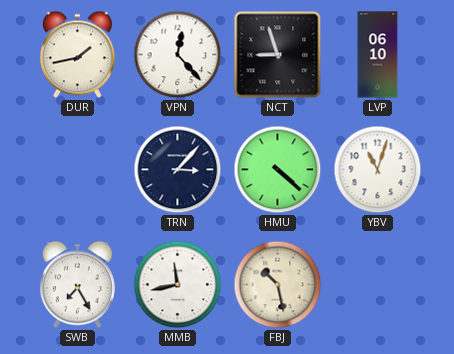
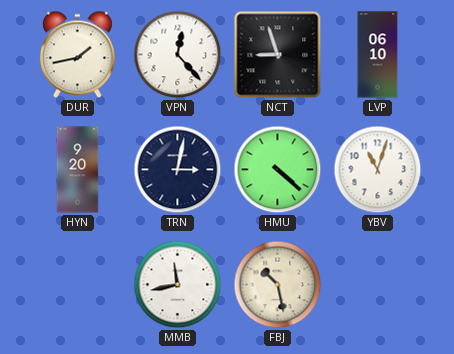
HYN: none -> 9:20 (78, 170)
TRN: 3:07 -> 3:02 (178, 170)
SWB: 7:25 -> none (77, 285)
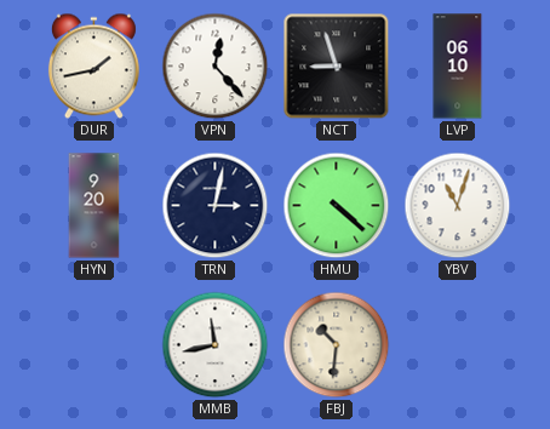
FBJ: 10:28 -> 10:31 (337, 345)
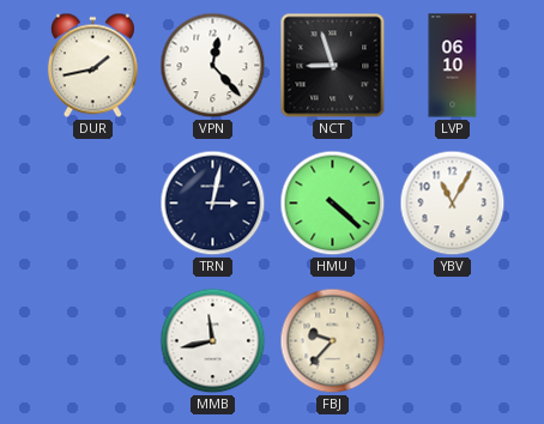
HYN: 9:20 -> none (94, 206)
YBV: 11:03 -> 11:05 (453, 204)
FBJ: 10:31 -> 9:37 (333, 341)
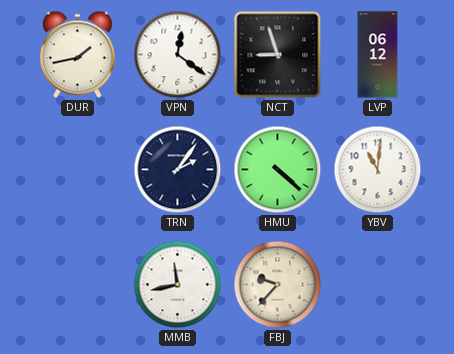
VPN: 12:23 -> 12:21 (178, 55)
LVP: 06:10 -> 06:12 (378, 55)
TRN: 3:02 -> 2:06 (178, 170)
YBV: 11:05 -> 11:01 (378, 170)
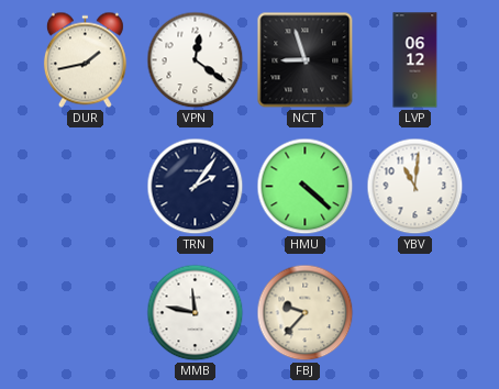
MMB: 11:43 -> 11:47 (196, 313)
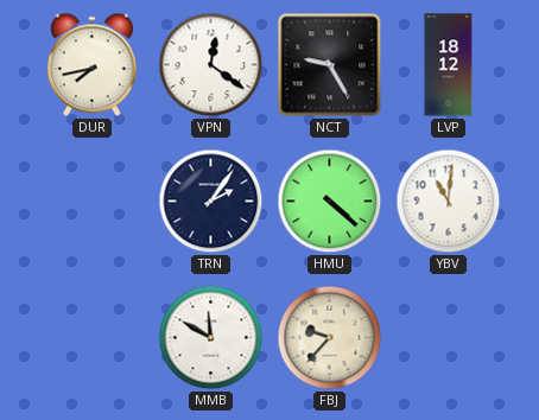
DUR: 1:43 -> 7:43 (91, 65)
NCT: 8:57 -> 9:25 (330, 65)
LVP: 06:12 -> 18:12 (449, 65)
MMB: 11:47 -> 11:50 (211, 338)
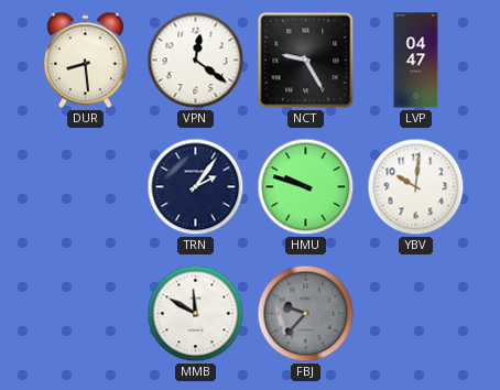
DUR: 7:43 -> 8:29 (85, 61)
LVP: 18:12 -> 04:47 (416, 61)
HMU: 4:22 -> 9:48 (306, 187)
YBV: 11:01 -> 10:01 (416, 187)
FBJ dial: cream -> grey (306, 314)
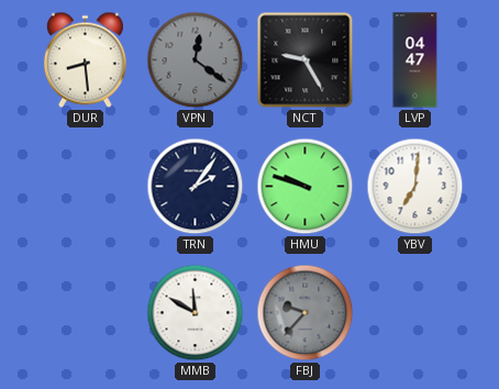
VPN dial: white -> grey (196, 60)
YBV: 10:01 -> 7:01 (415, 187)
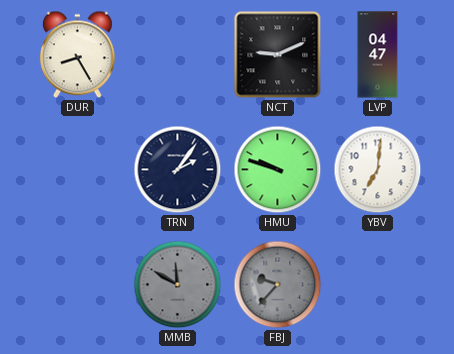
DUR: 8:29 -> 8:25 (77, 55)
VPN: 12:21 -> none (196, 60)
NCT: 9:25 -> 9:11 (278, 55)
MMB dial: white -> grey (178, 285)
